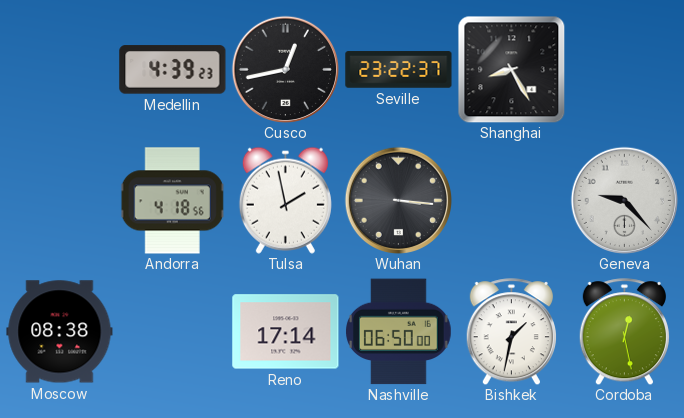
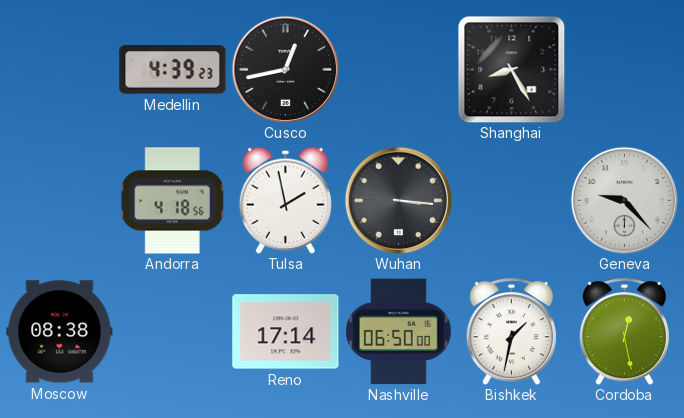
Seville: 23:22 -> none (399, 70)
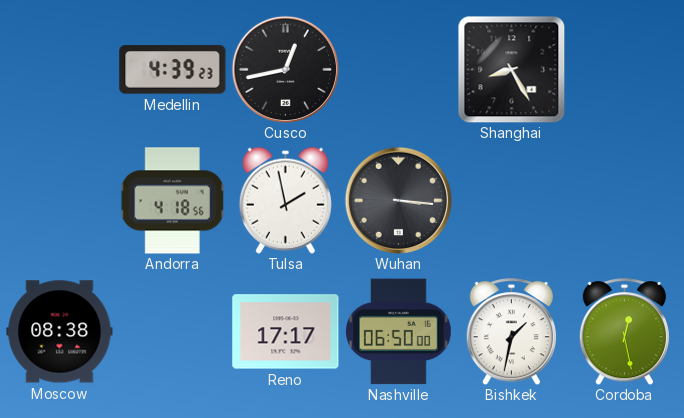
Geneva: 9:23 -> none (624, 200)
Reno: 17:14 -> 17:17 (286, 332)
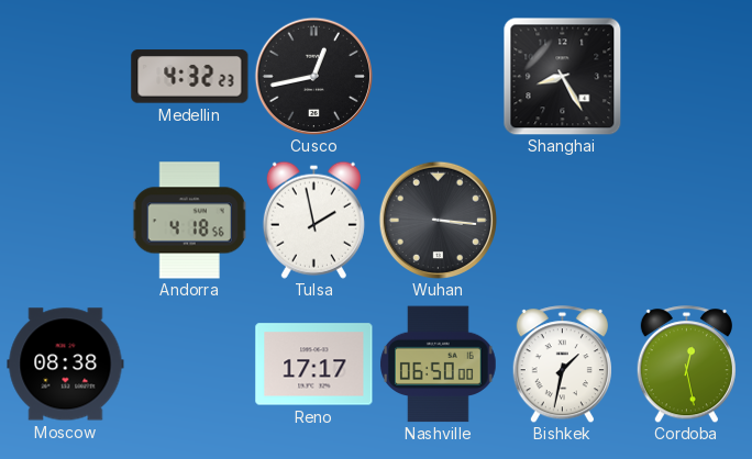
Medellin: 4:39 -> 4:32 (190, 77)
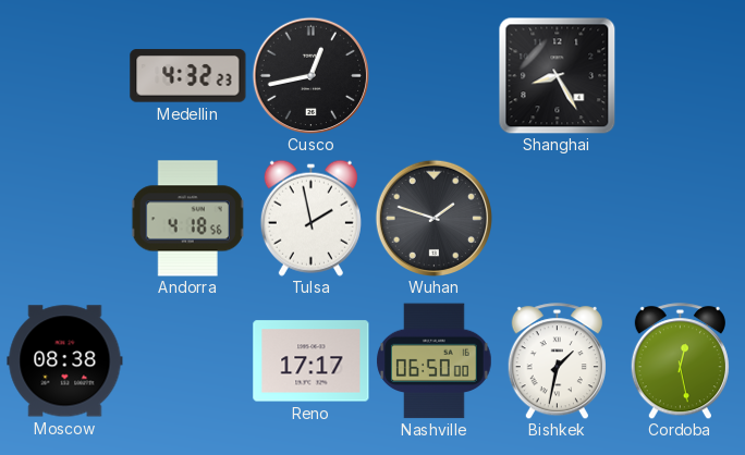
Wuhan: 3:16 -> 1:48 (433, 218)
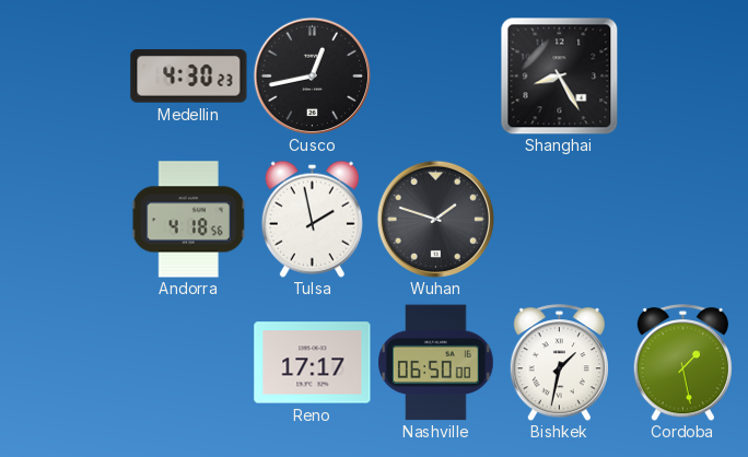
Medellin: 4:32 -> 4:30 (189, 77)
Moscow: 08:38 -> none (65, 361)
Cordoba: 12:28 -> 1:28 (682, 363)
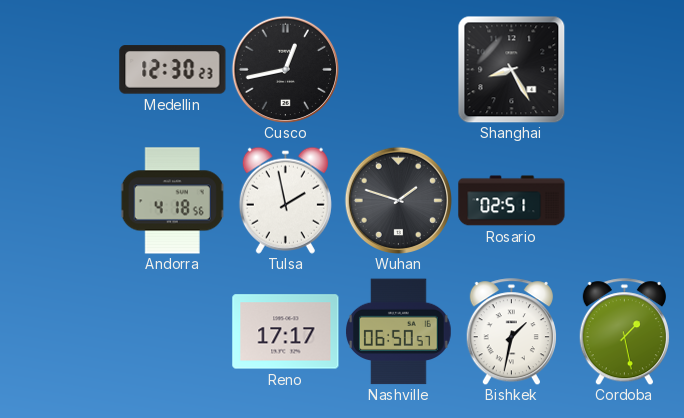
Medellin: 4:30 -> 12:30 (173, 70)
Rosario: none -> 02:51 (512, 201)
Nashville: 06:50:00 -> 06:50:57 (399, 332)
